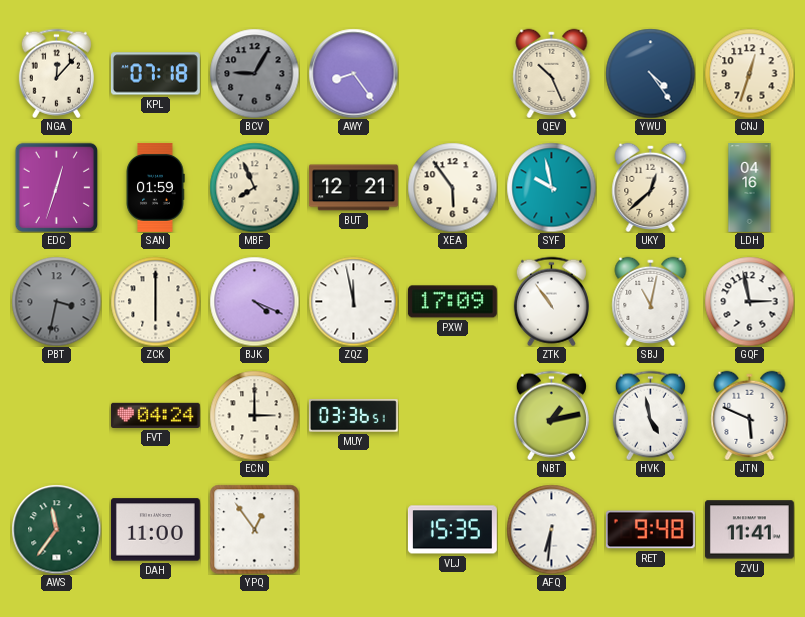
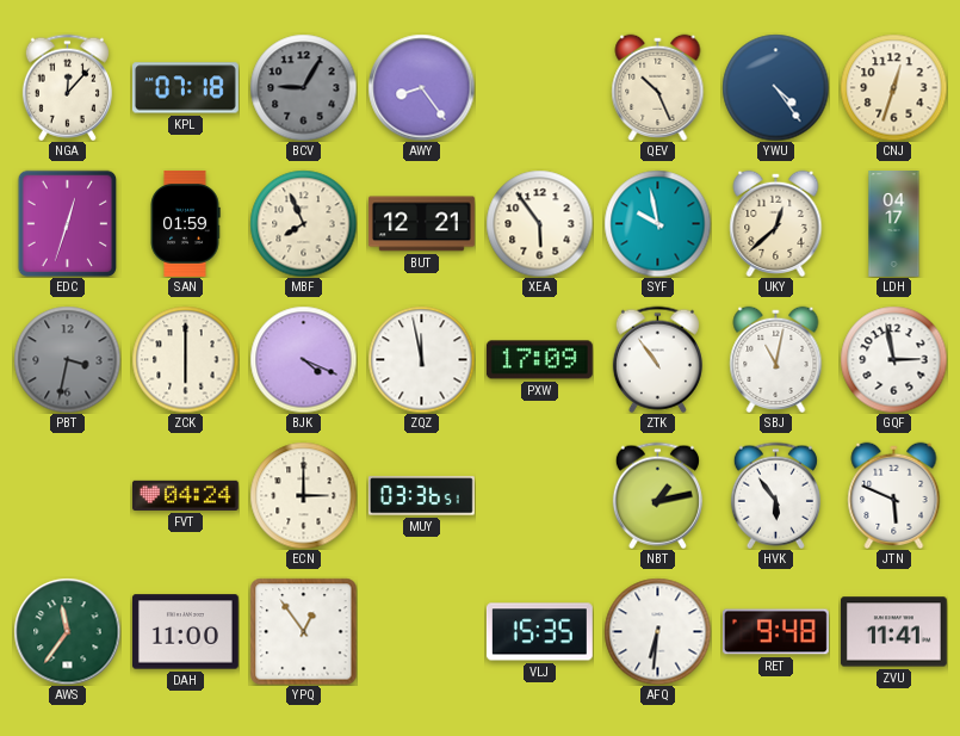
LDH: 04:16 -> 04:17 (894, 224)
HVK: 4:58 -> 5:54 (775, 495)
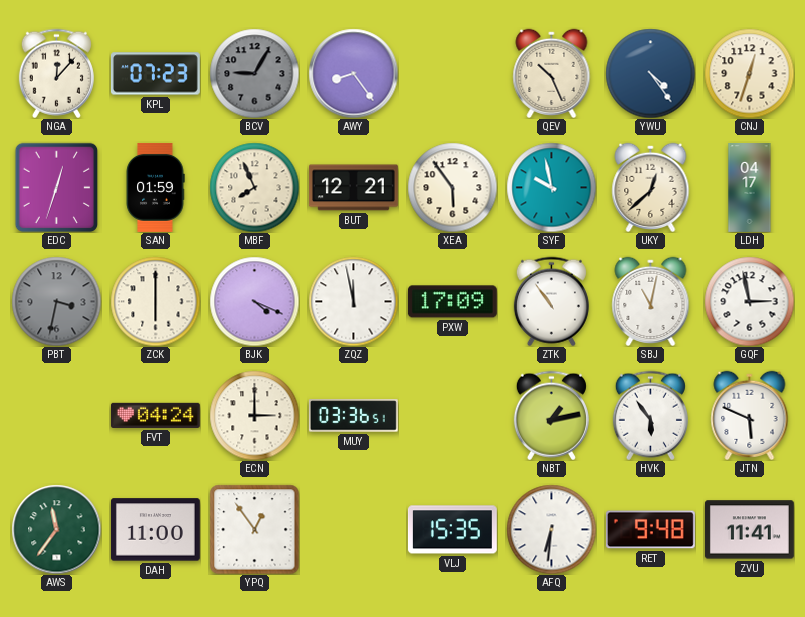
KPL: 07:18 -> 07:23 (155, 74)
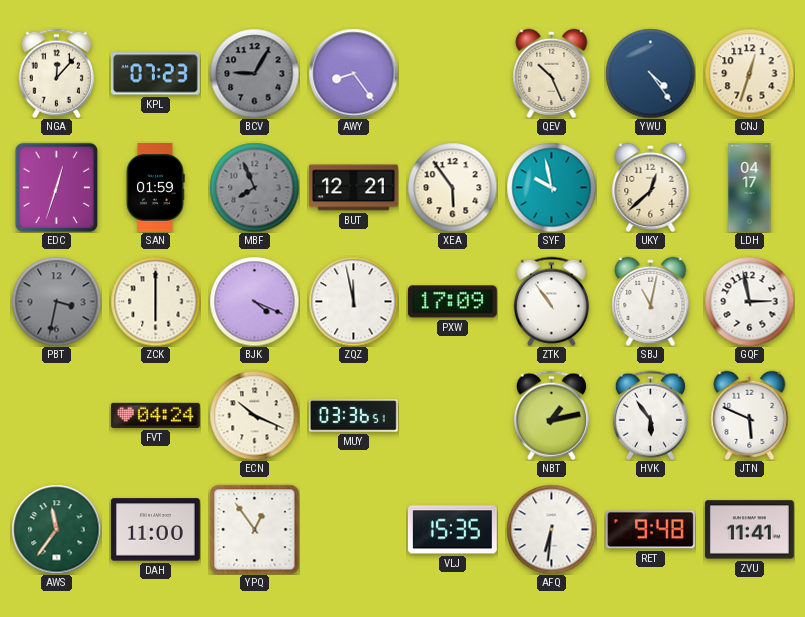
MBF dial: cream -> grey (254, 187)
ECN: 3:00 -> 10:19 (254, 415)
